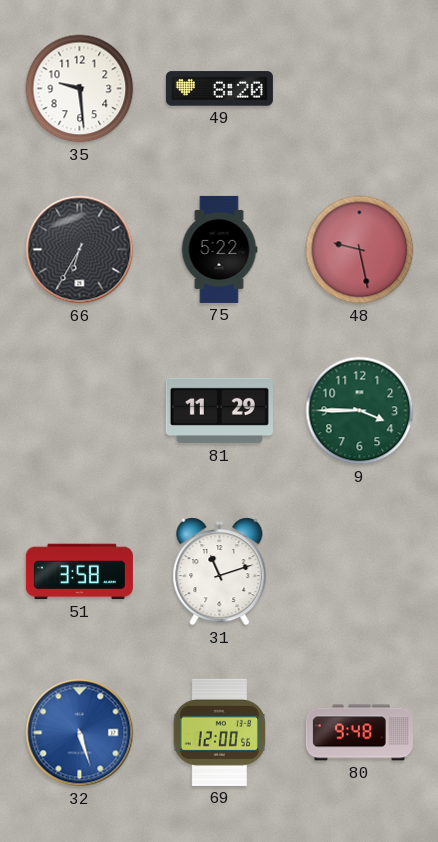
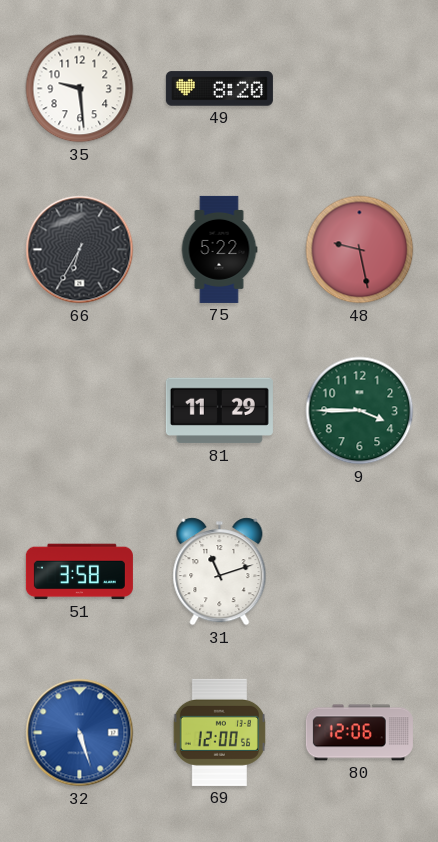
80: 9:48 -> 12:06 (359, 733)
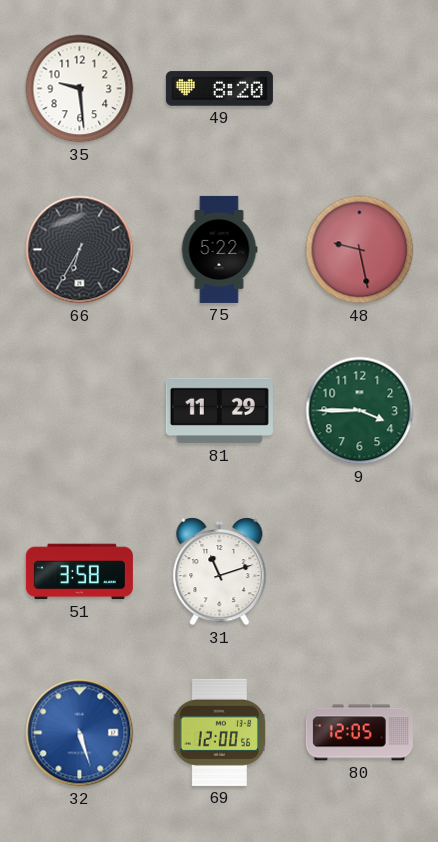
80: 12:06 -> 12:05 (359, 733)
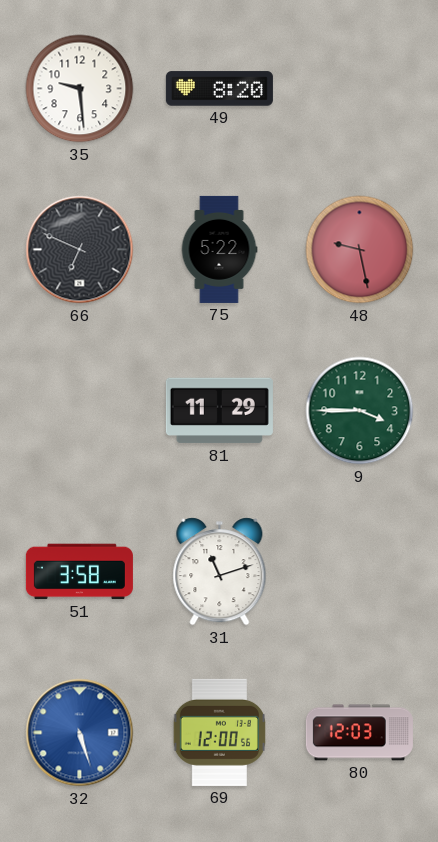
66: 6:35 -> 6:49 (80, 250)
80: 12:05 -> 12:03 (359, 733)
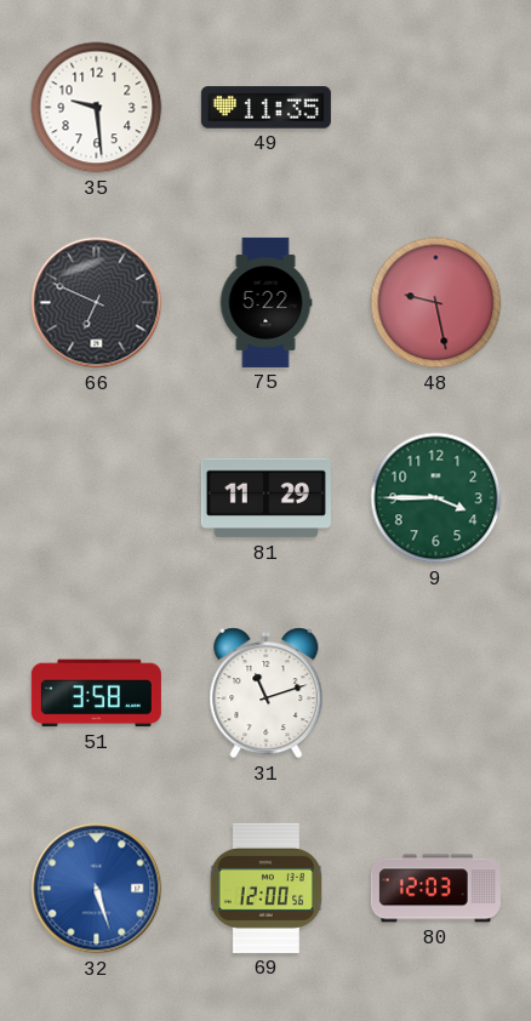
49: 8:20 -> 11:35 (265, 108)
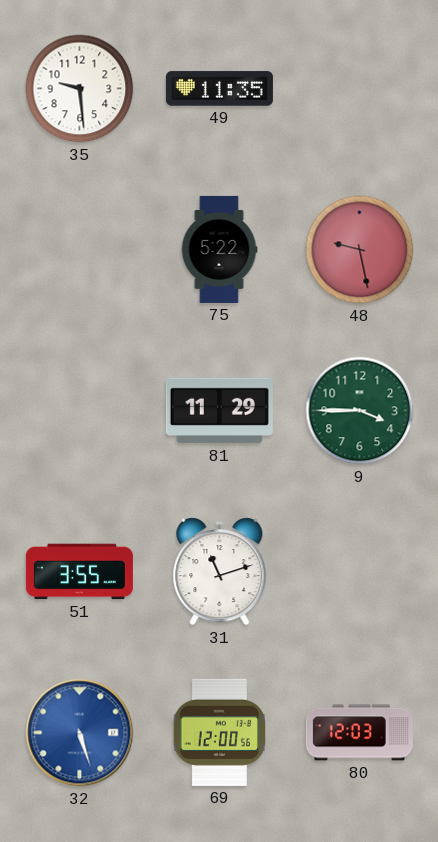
66: 6:49 -> none (97, 303)
51: 3:58 -> 3:55 (79, 572)
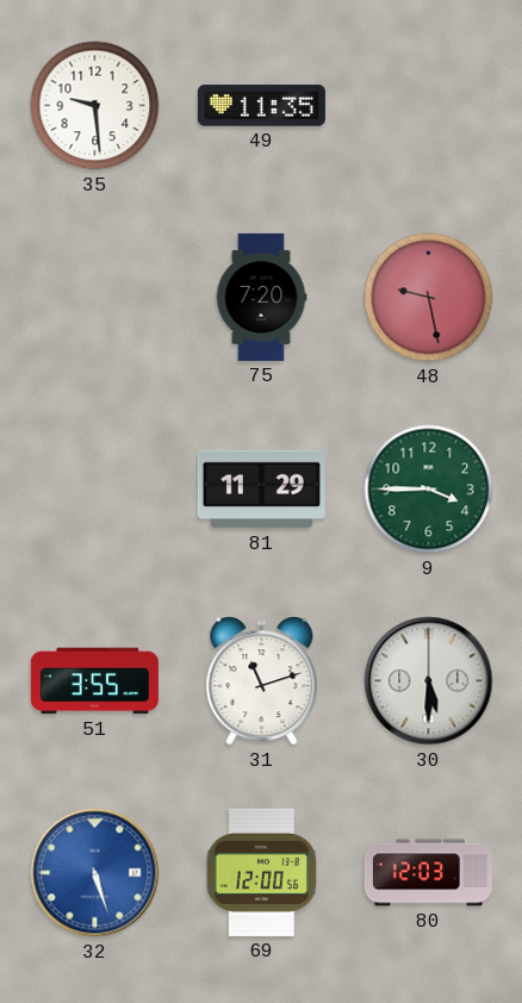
75: 5:22 -> 7:20 (261, 297)
30: none -> 5:30 (429, 681)
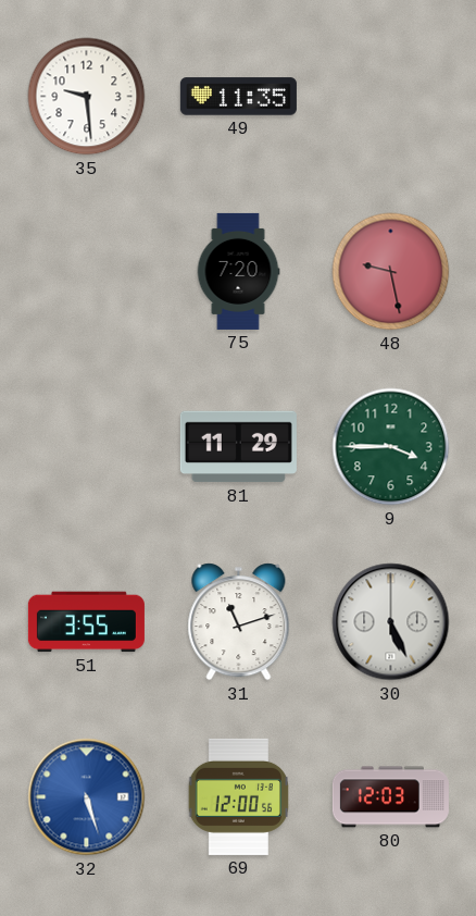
30: 5:30 -> 5:26 (391, 622)
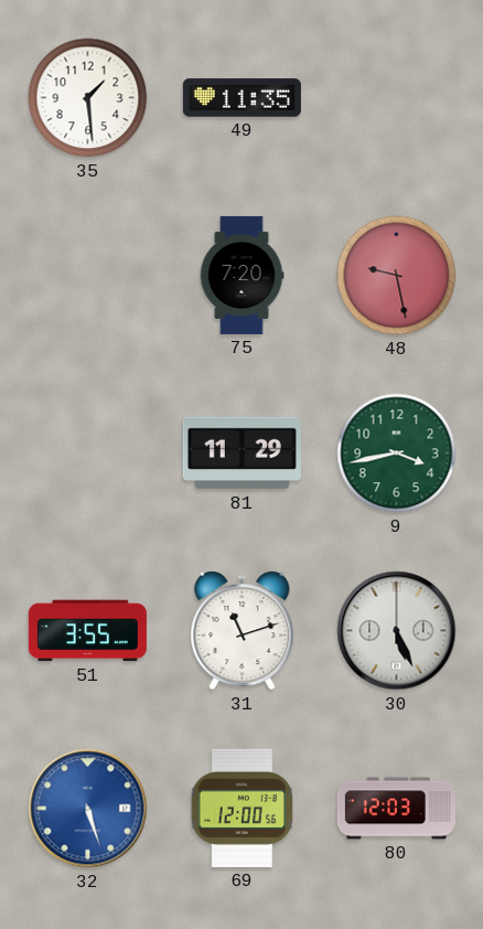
35: 9:29 -> 1:29 (88, 98)
9: 3:45 -> 3:43 (397, 453)
